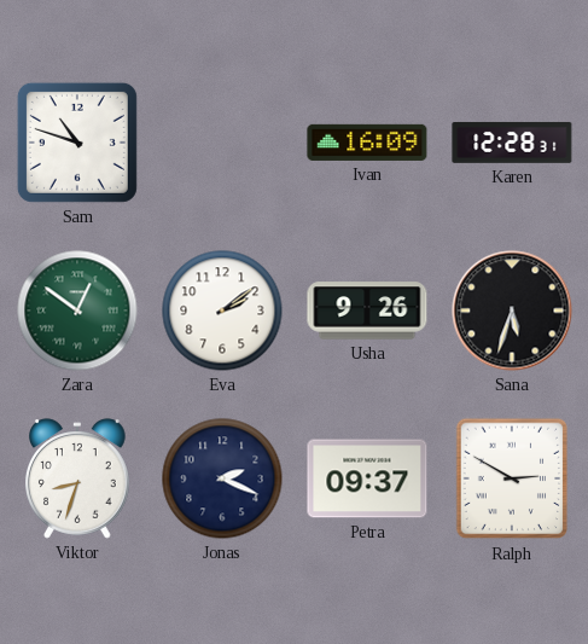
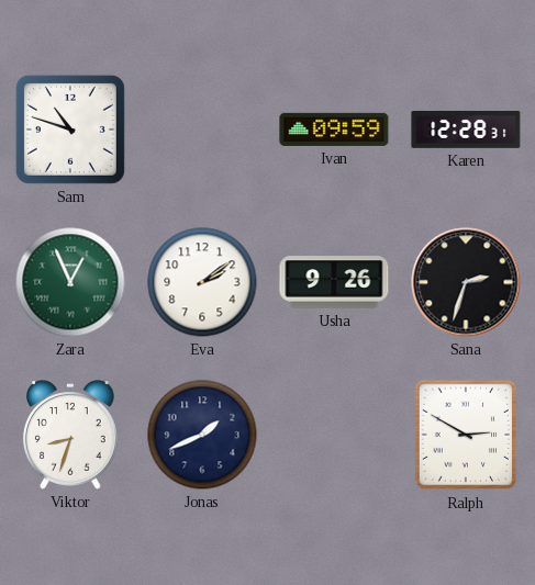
Ivan: 16:09 -> 09:59 (334, 130)
Zara: 12:51 -> 12:56 (70, 282)
Sana: 5:33 -> 2:33 (466, 282)
Jonas: 2:19 -> 1:41 (202, 435)
Petra: 09:37 -> none (367, 478)
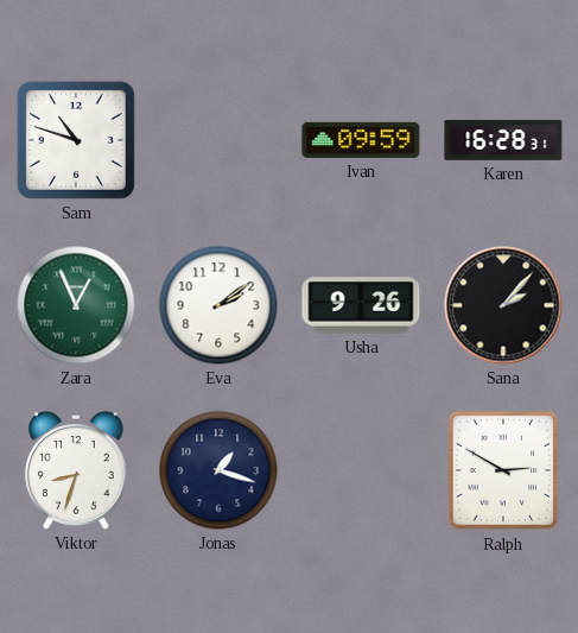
Karen: 12:28 -> 16:28 (503, 140)
Sana: 2:33 -> 2:07 (503, 305)
Jonas: 1:41 -> 1:18 (218, 470)
